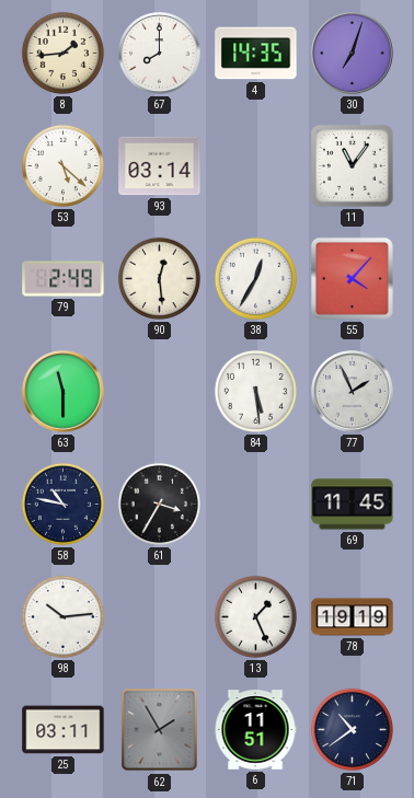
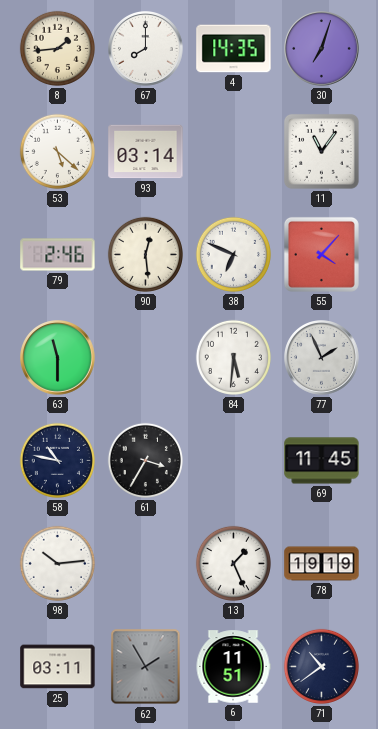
79: 2:49 -> 2:46 (58, 255)
38: 12:35 -> 6:49 (233, 254)
84: 5:29 -> 5:31 (233, 357)
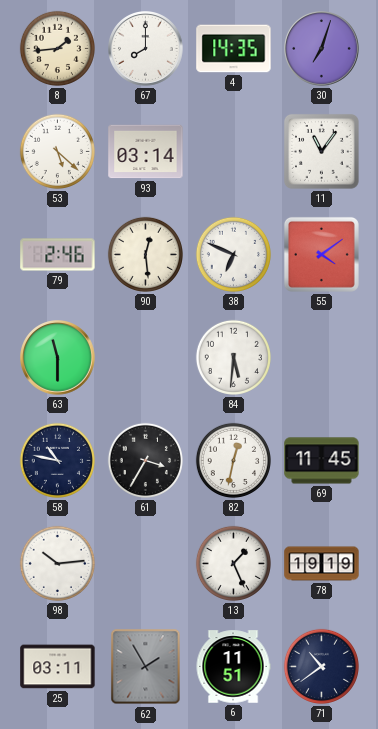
55: 4:07 -> 4:09 (321, 254)
77: 1:56 -> none (322, 358)
82: none -> 12:32 (233, 460)
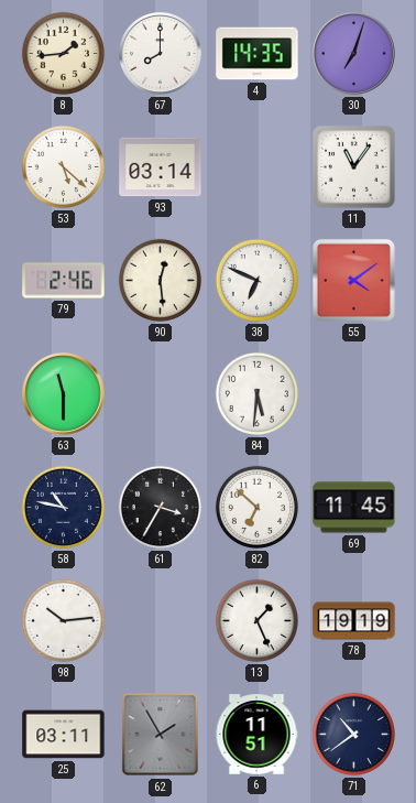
82: 12:32 -> 6:52 (256, 507)
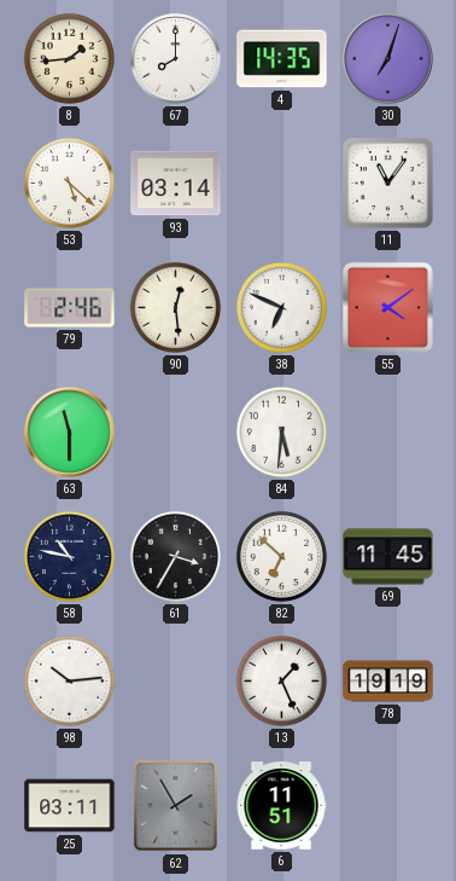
71: 10:39 -> none (353, 734)
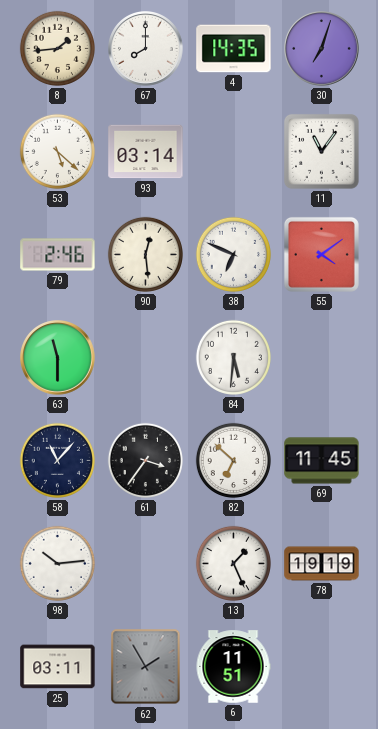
58: 10:47 -> 11:07 (57, 460)
61: 3:35 -> 3:36 (145, 460)
